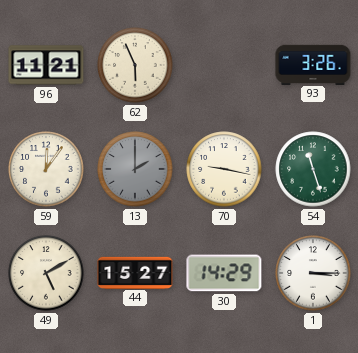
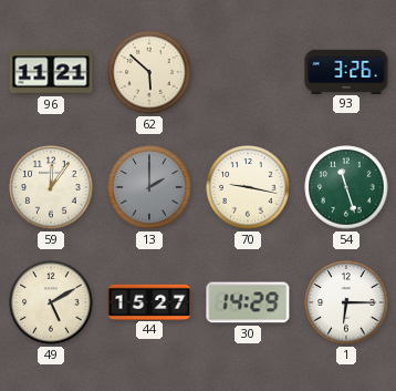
62: 5:56 -> 5:52 (149, 72)
1: 3:15 -> 6:15 (346, 302)
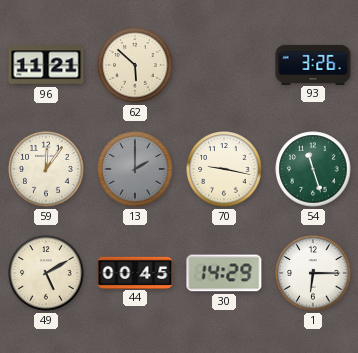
44: 15:27 -> 00:45 (135, 272)
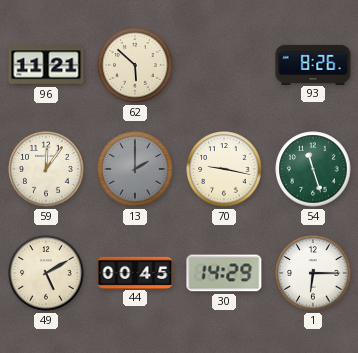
93: 3:26 -> 8:26 (313, 64)
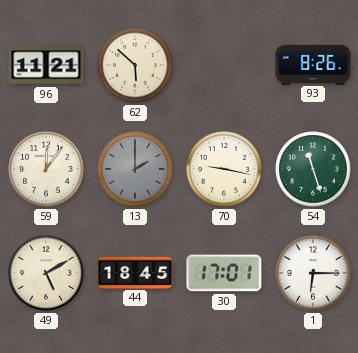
44: 00:45 -> 18:45 (135, 272)
30: 14:29 -> 17:01 (224, 273)
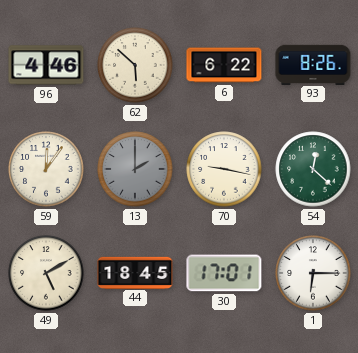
96: 11:21 -> 4:46 (46, 65)
6: none -> 6:22 (224, 65)
54: 11:27 -> 12:22 (313, 169)
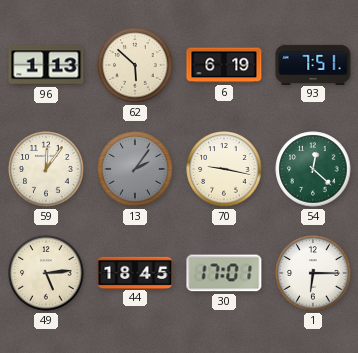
96: 4:46 -> 1:13 (46, 65)
6: 6:22 -> 6:19 (224, 65)
93: 8:26 -> 7:51 (313, 64)
13: 2:00 -> 2:06 (135, 169)
49: 5:10 -> 5:14 (46, 273)
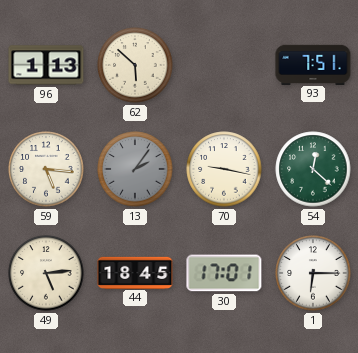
6: 6:19 -> none (224, 65)
59: 12:06 -> 5:16 (46, 169)
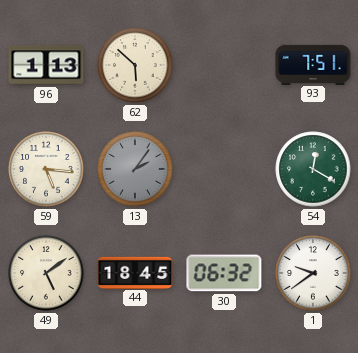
70: 9:17 -> none (224, 169)
54: 12:22 -> 12:20 (313, 169)
49: 5:14 -> 5:09 (46, 273)
30: 17:01 -> 06:32 (224, 273)
1: 6:15 -> 9:39 (313, 273)
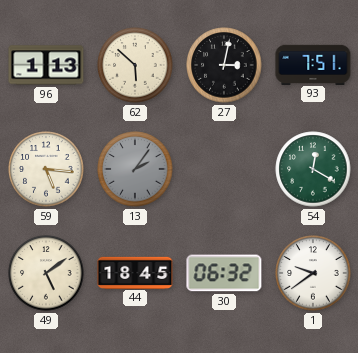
27: none -> 3:02 (224, 65)
